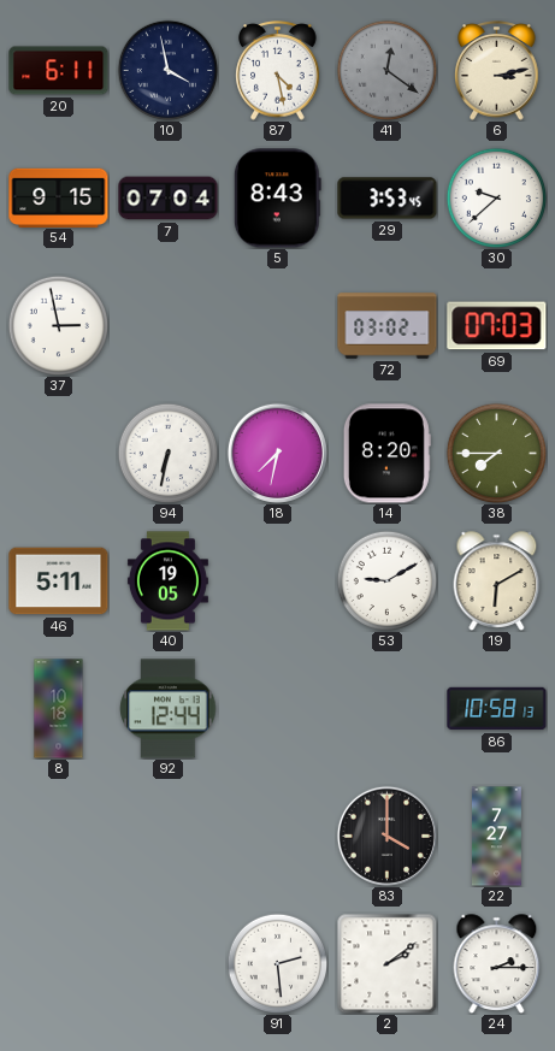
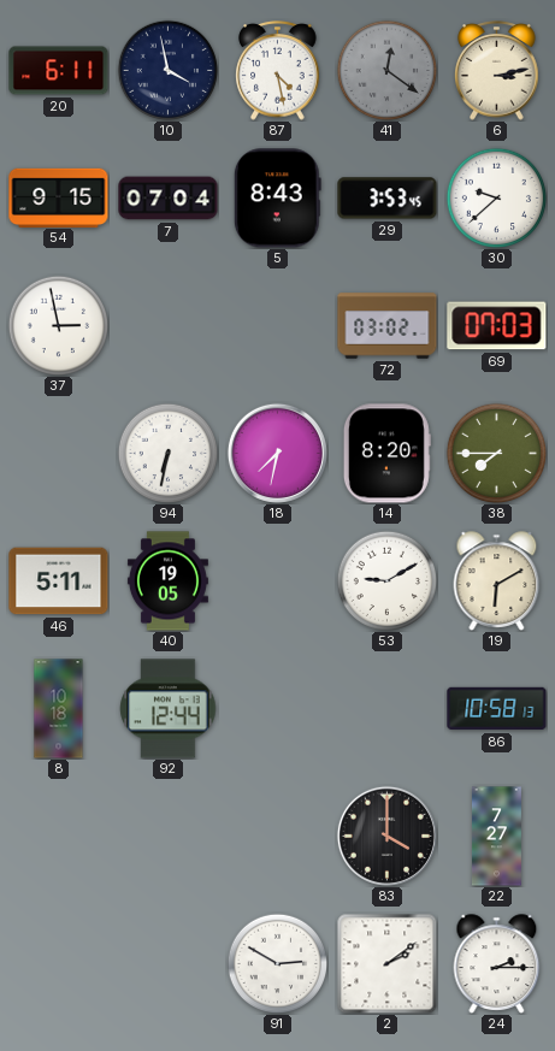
91: 2:29 -> 2:50 (277, 963)
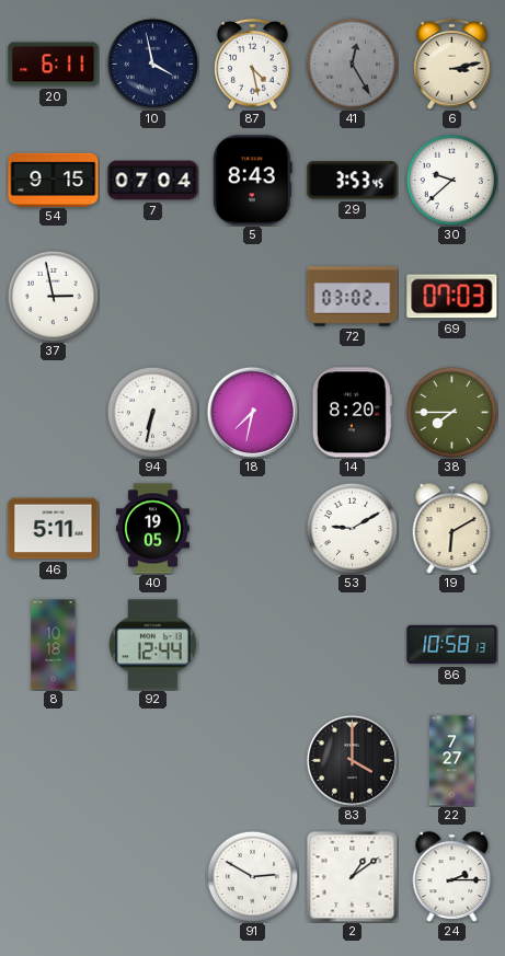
41: 12:21 -> 12:25 (352, 64)
2: 2:09 -> 1:09 (352, 876)
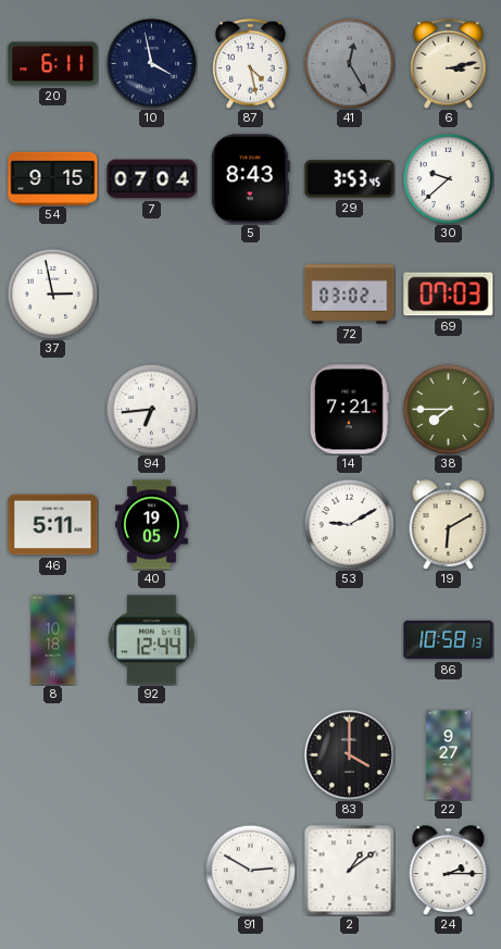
94: 6:32 -> 6:44 (151, 409)
18: 7:32 -> none (252, 412)
14: 8:20 -> 7:21 (349, 410)
22: 7:27 -> 9:27 (448, 756)
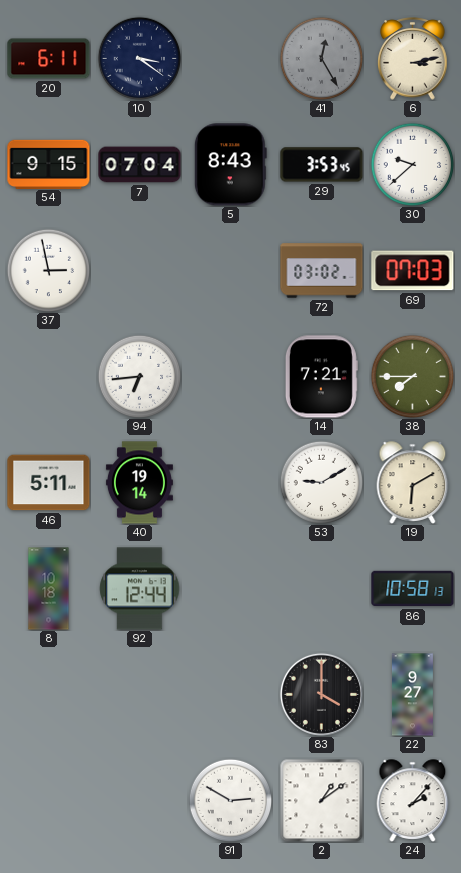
10: 3:58 -> 3:21 (139, 58)
87: 4:28 -> none (251, 64)
40: 19:05 -> 19:14 (139, 483)
24: 2:15 -> 2:07 (413, 801)
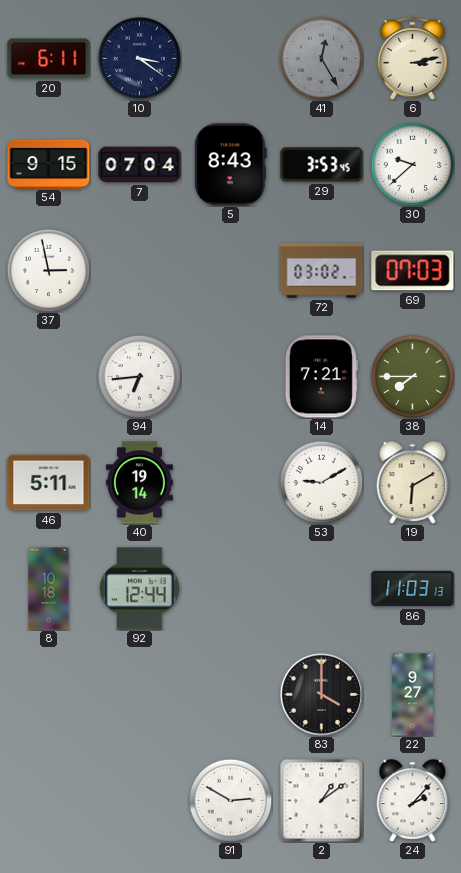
86: 10:58 -> 11:03 (413, 589)
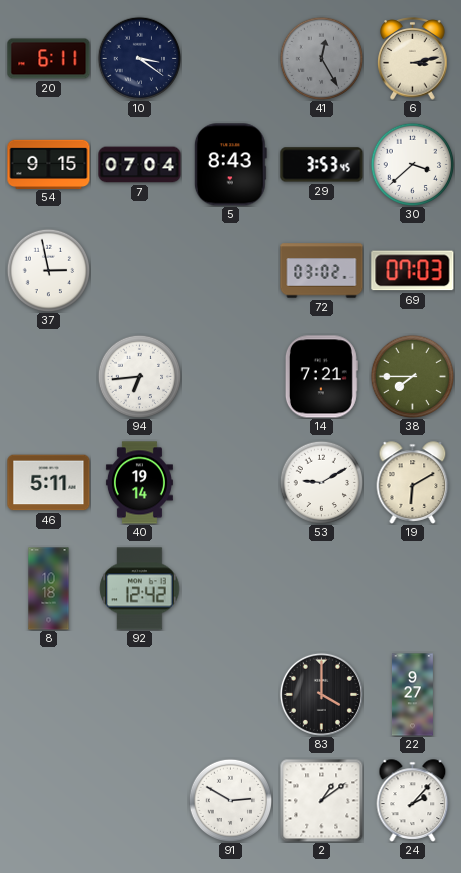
30: 9:38 -> 3:38 (412, 164)
92: 12:44 -> 12:42 (140, 589)
86: 11:03 -> none (413, 589)
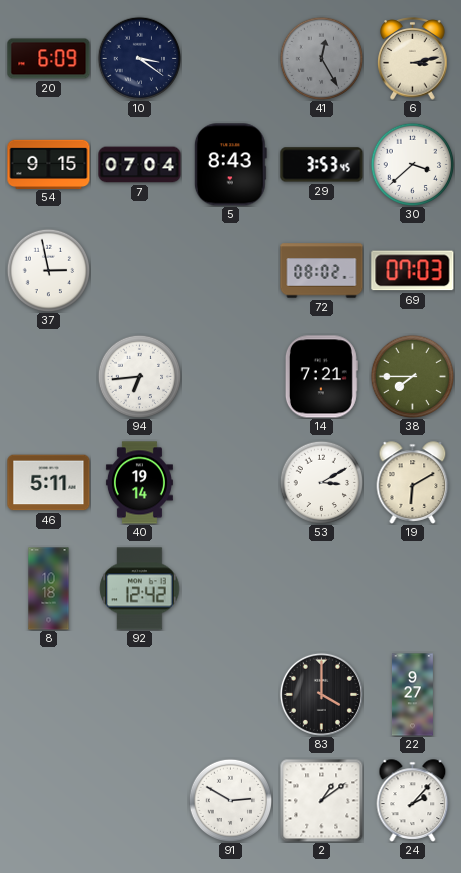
20: 6:11 -> 6:09 (49, 59)
72: 03:02 -> 08:02 (322, 271)
53: 9:10 -> 3:10 (321, 482)
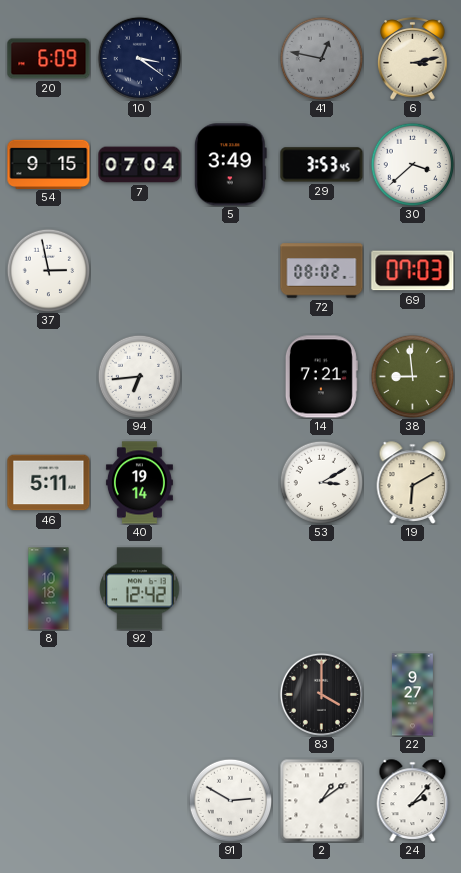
41: 12:25 -> 12:47 (321, 58)
5: 8:43 -> 3:49 (230, 165)
38: 7:45 -> 8:59 (412, 376)
